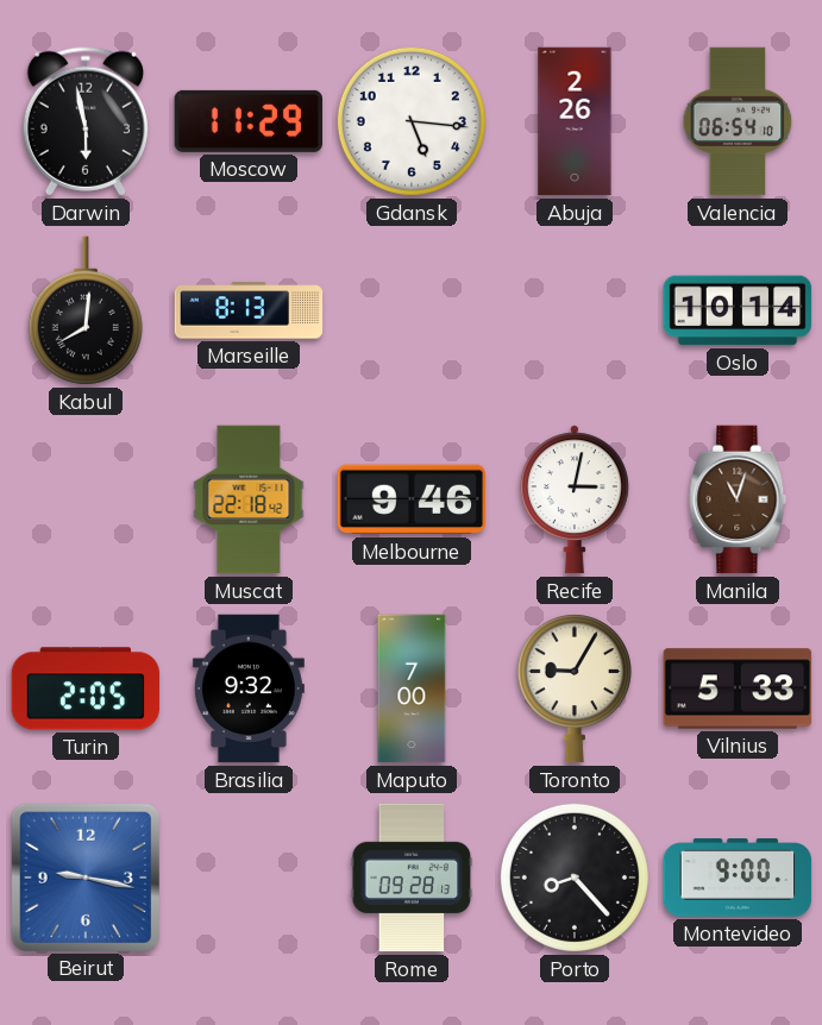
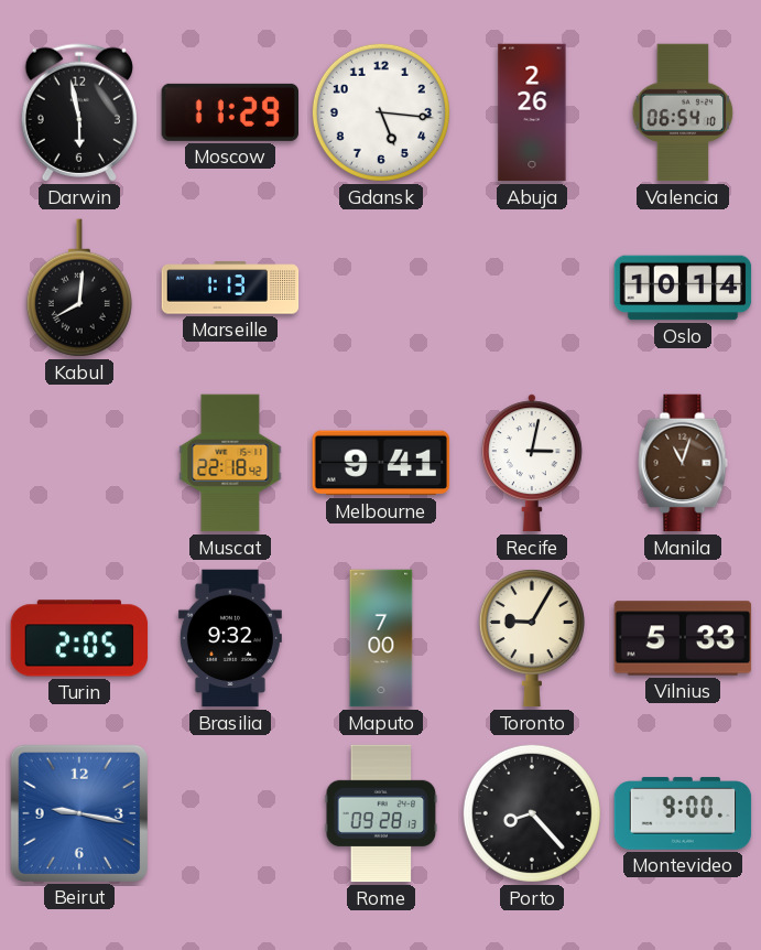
Marseille: 8:13 -> 1:13 (230, 288)
Melbourne: 9:46 -> 9:41 (380, 463)
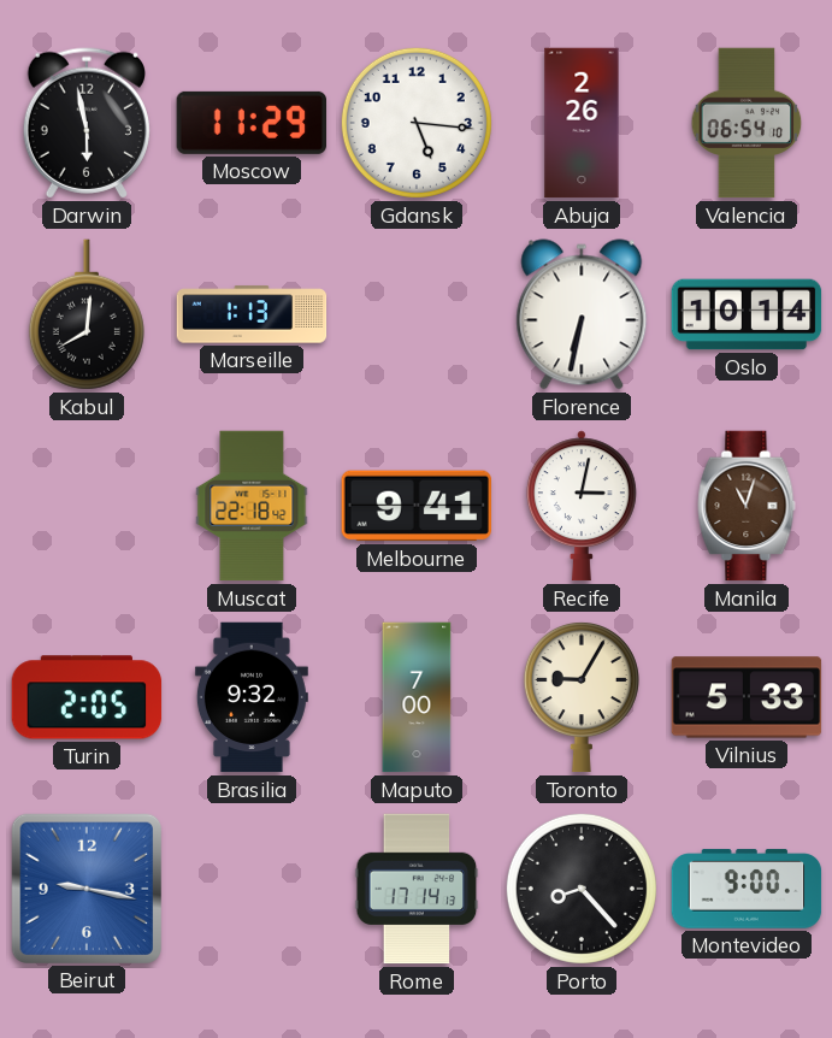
Florence: none -> 6:32 (582, 314)
Rome: 09:28 -> 17:14 (417, 889)
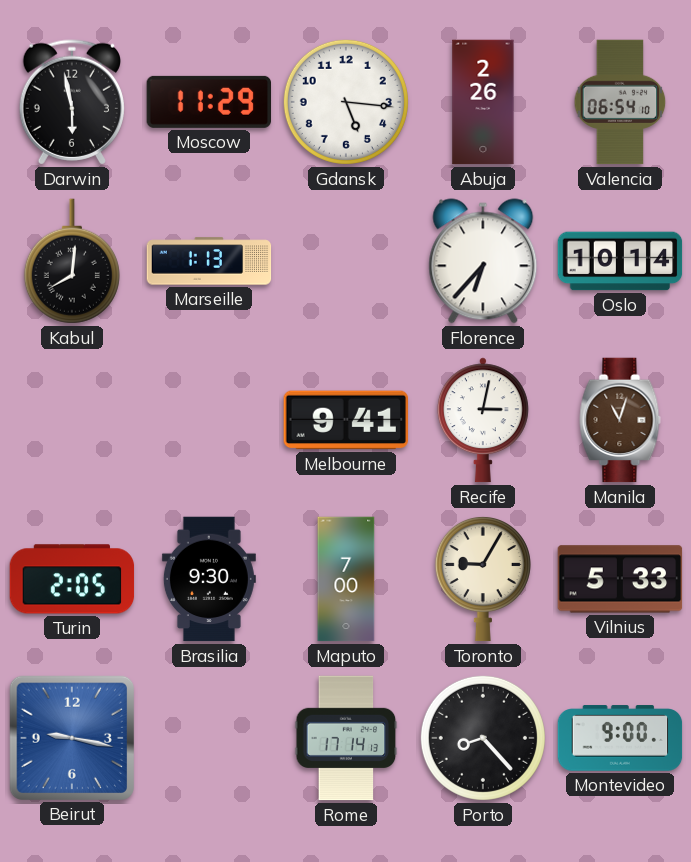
Florence: 6:32 -> 6:37 (483, 261)
Muscat: 22:18 -> none (252, 506)
Brasilia: 9:32 -> 9:30 (209, 579)
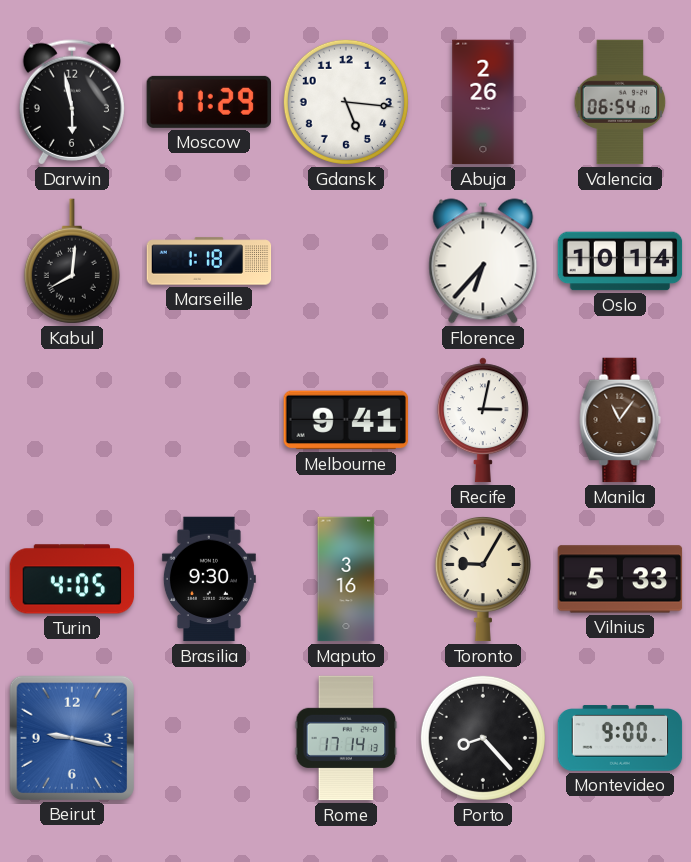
Marseille: 1:13 -> 1:18 (209, 261)
Manila: 11:03 -> 11:06 (620, 420)
Turin: 2:05 -> 4:05 (72, 579)
Maputo: 7:00 -> 3:16 (346, 579)
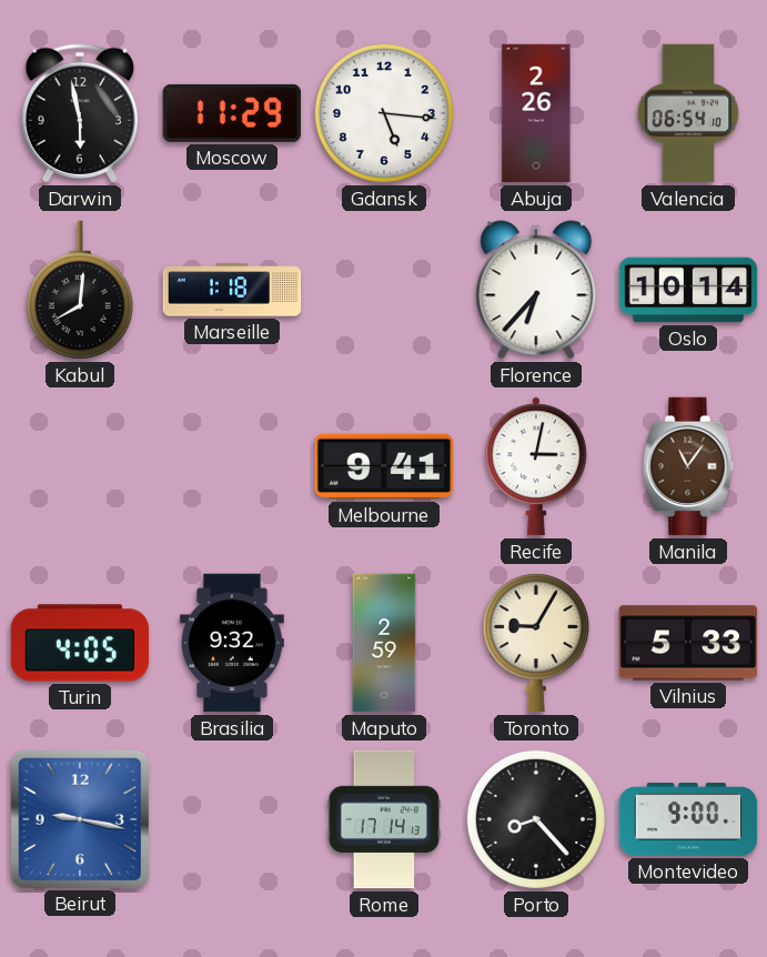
Brasilia: 9:30 -> 9:32 (232, 643)
Maputo: 3:16 -> 2:59 (384, 643)
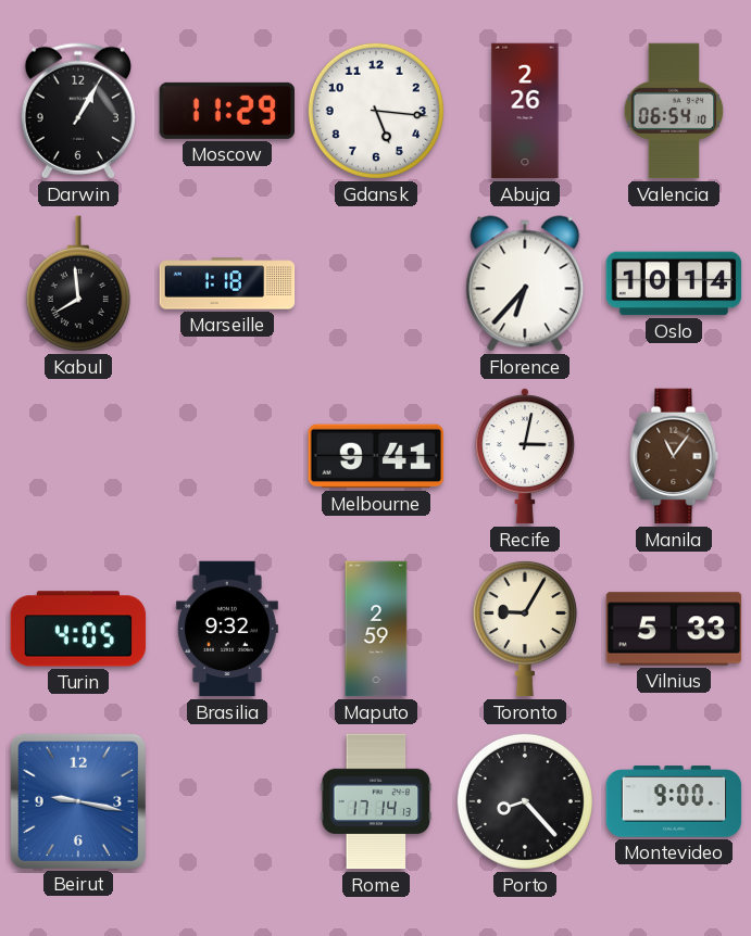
Darwin: 5:58 -> 1:05 (78, 111)
Kabul: 8:01 -> 7:59 (78, 283)
